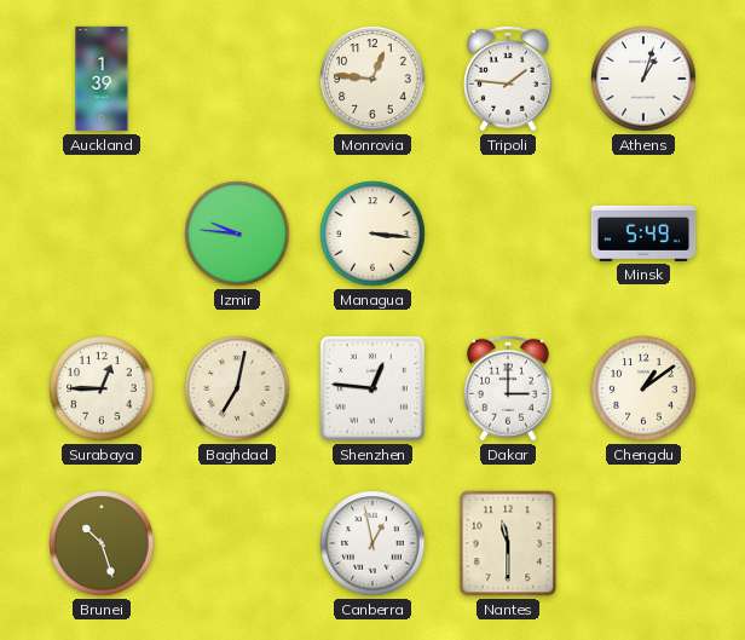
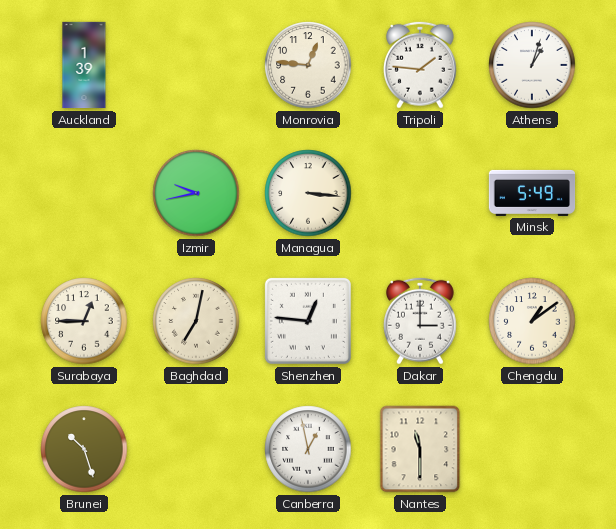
Izmir: 9:46 -> 9:43 (196, 193)
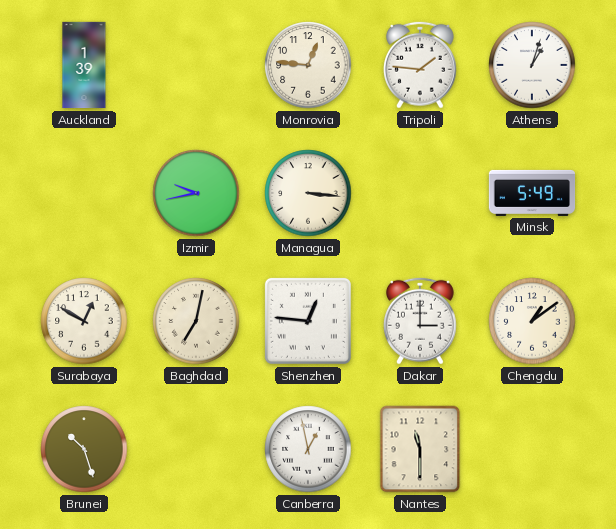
Surabaya: 12:45 -> 12:50 (84, 321)
